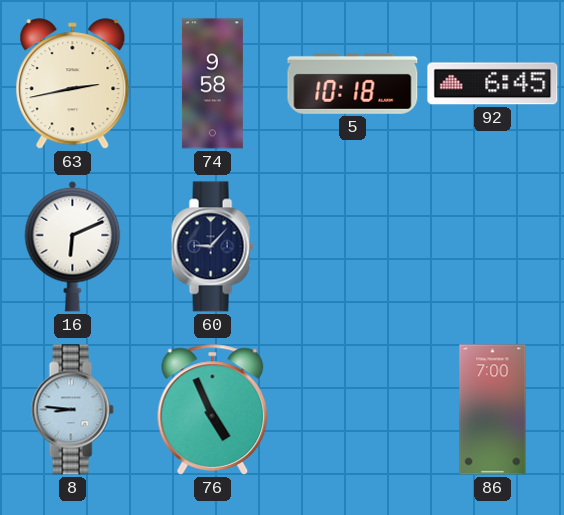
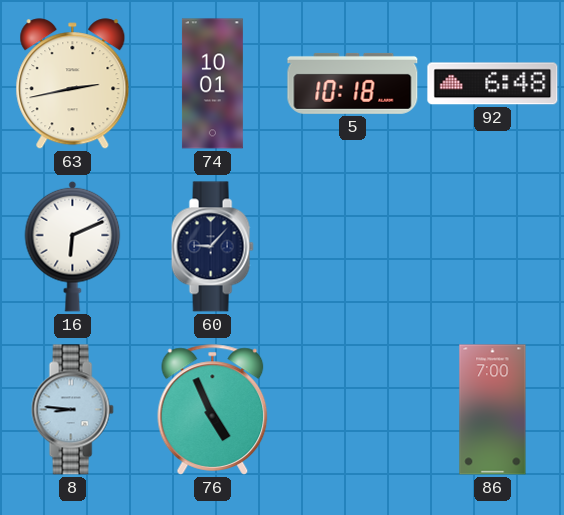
74: 9:58 -> 10:01 (212, 84)
92: 6:45 -> 6:48 (493, 84)
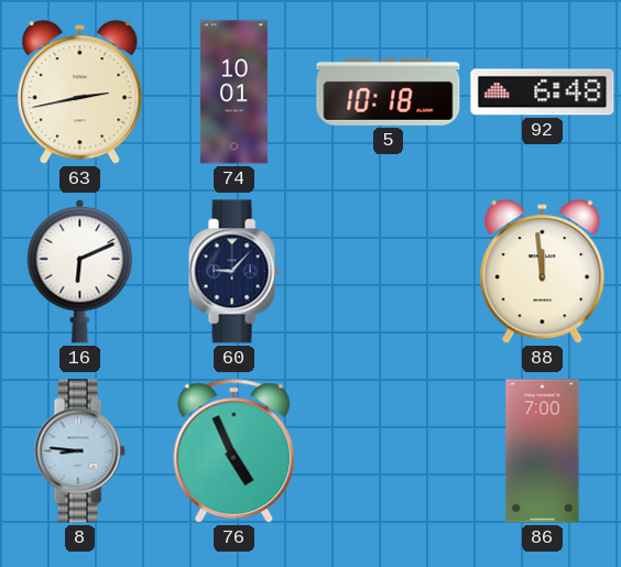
88: none -> 11:59 (543, 272)
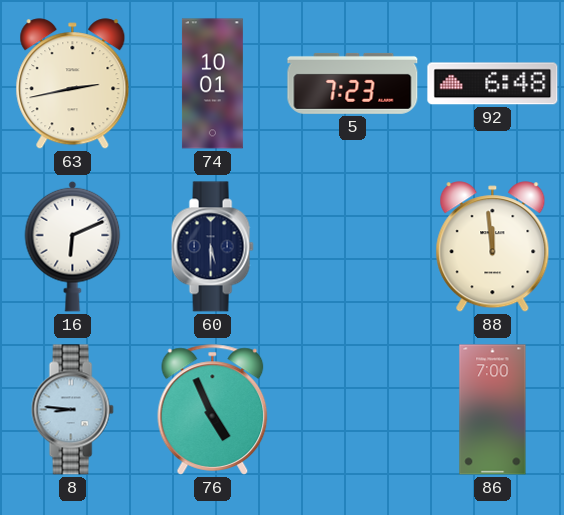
5: 10:18 -> 7:23 (353, 83)
60: 9:07 -> 5:30 (212, 247)
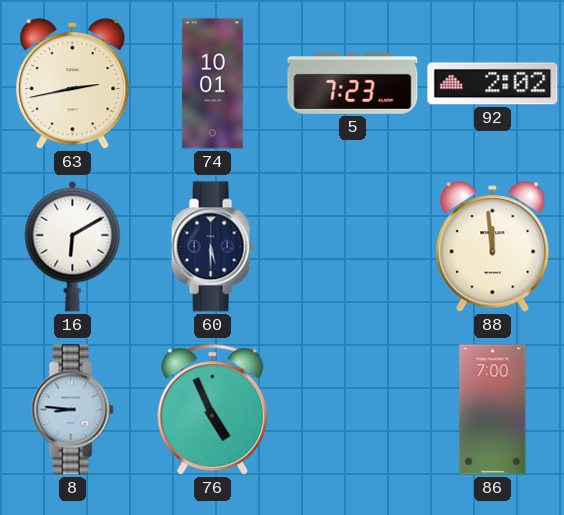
92: 6:48 -> 2:02 (493, 84)
16: 6:11 -> 6:10 (73, 246)
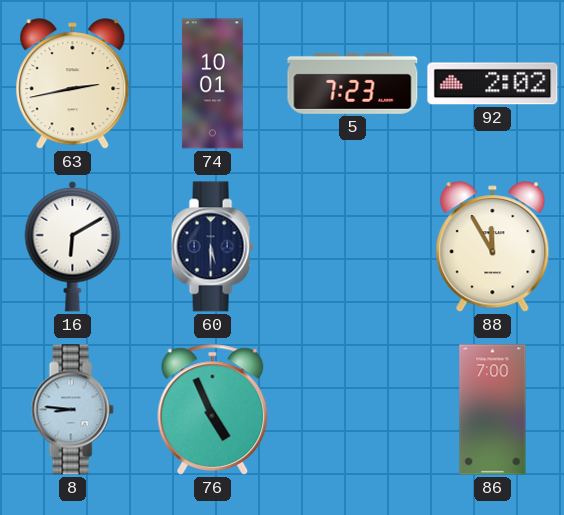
88: 11:59 -> 11:55 (493, 247)
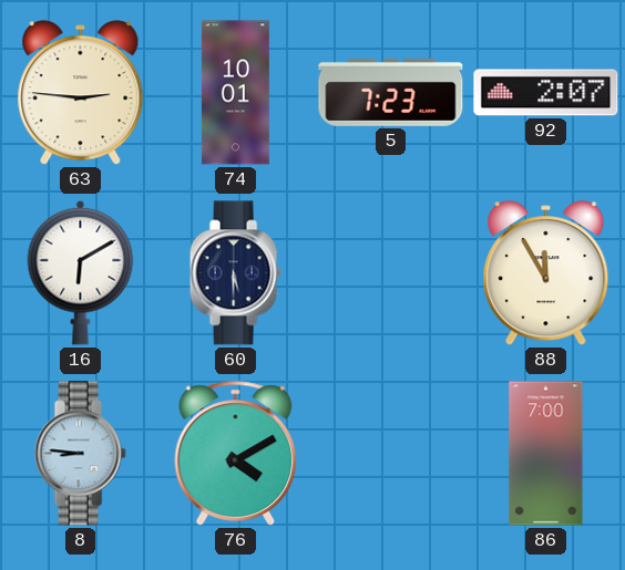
63: 2:43 -> 2:46 (81, 93)
92: 2:02 -> 2:07 (546, 93)
76: 4:56 -> 4:10 (236, 454)
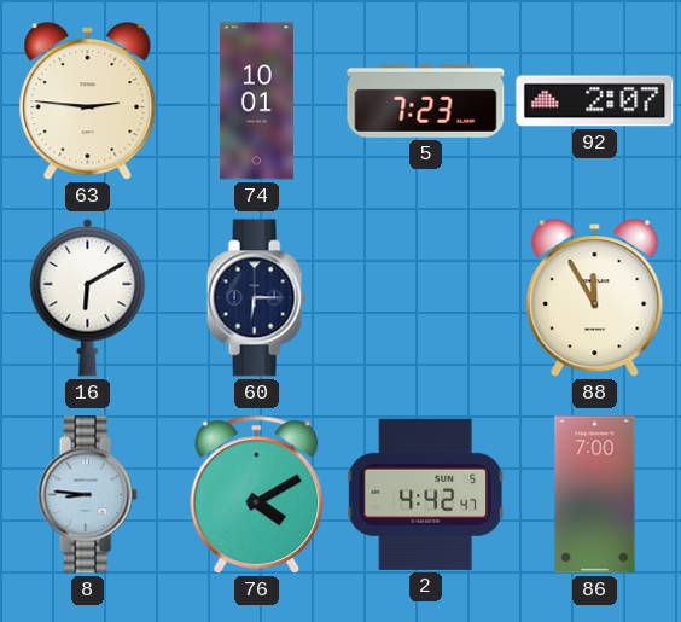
60: 5:30 -> 6:15 (256, 298)
2: none -> 4:42 (425, 494)
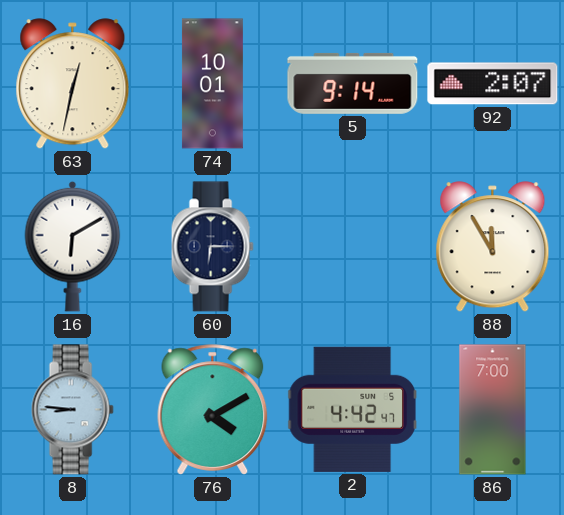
63: 2:46 -> 12:32 (73, 84)
5: 7:23 -> 9:14 (353, 83)
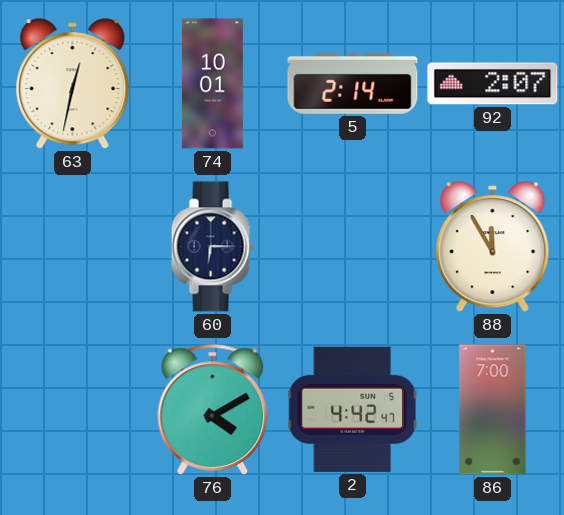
5: 9:14 -> 2:14 (353, 83)
16: 6:10 -> none (73, 246)
8: 8:46 -> none (72, 410)
